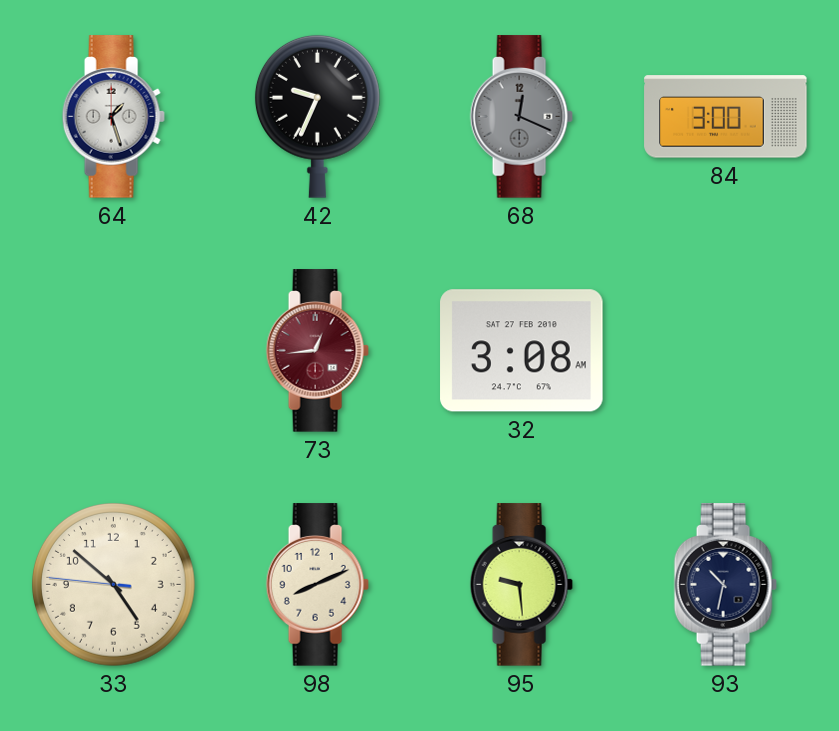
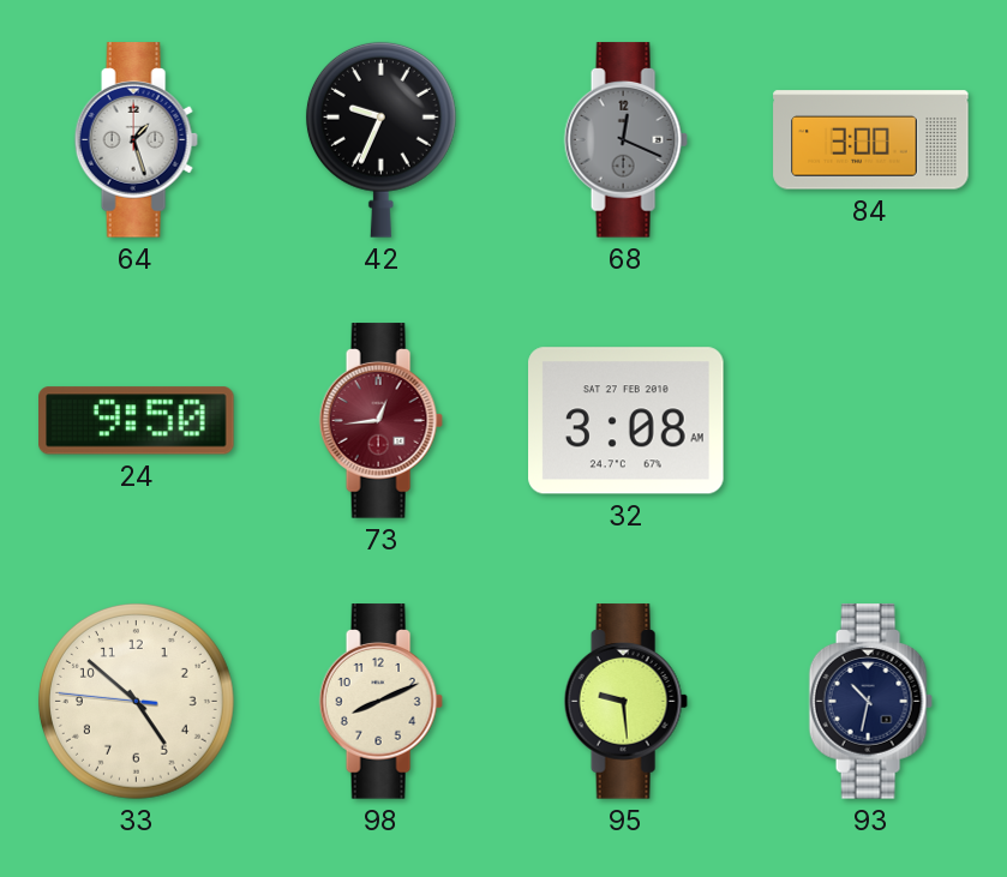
24: none -> 9:50 (137, 421)
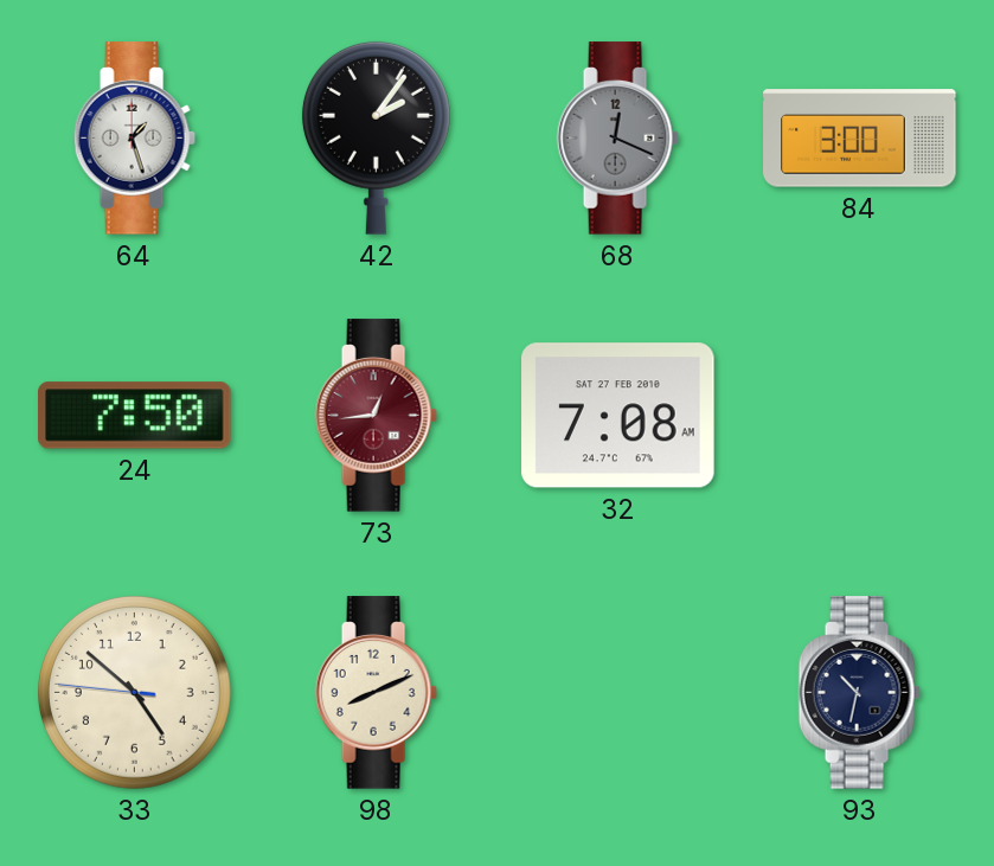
42: 9:34 -> 2:06 (376, 137)
24: 9:50 -> 7:50 (135, 416)
32: 3:08 -> 7:08 (618, 416)
95: 9:29 -> none (625, 702)
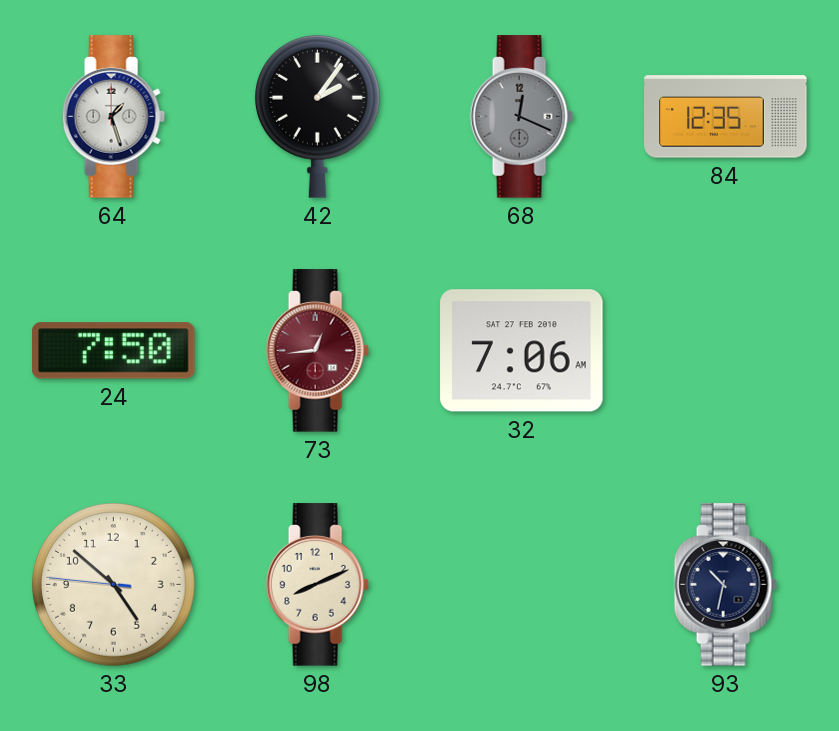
84: 3:00 -> 12:35 (726, 117)
32: 7:08 -> 7:06 (522, 351)
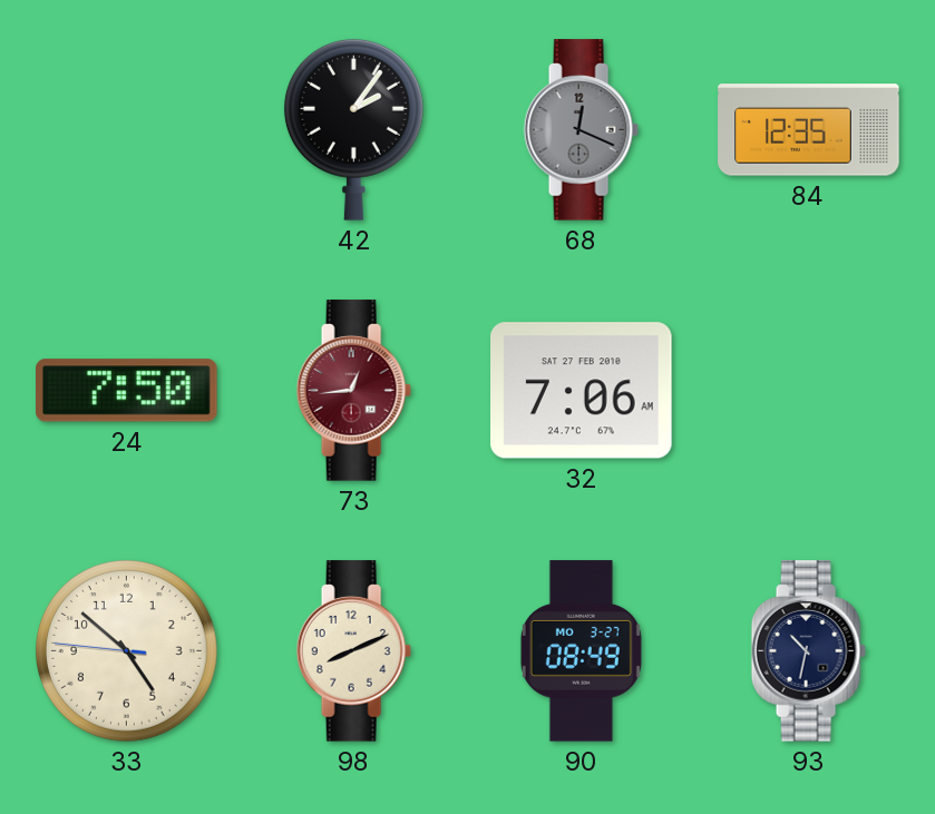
64: 1:27 -> none (113, 117)
90: none -> 08:49 (581, 651)
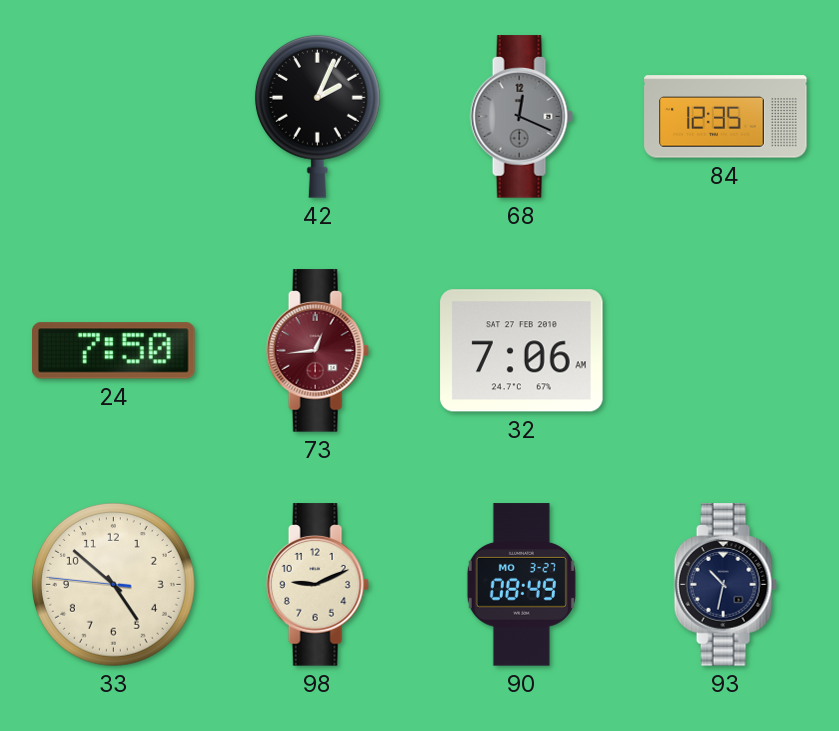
42: 2:06 -> 2:04 (317, 116)
98: 8:11 -> 9:11 (317, 585)
